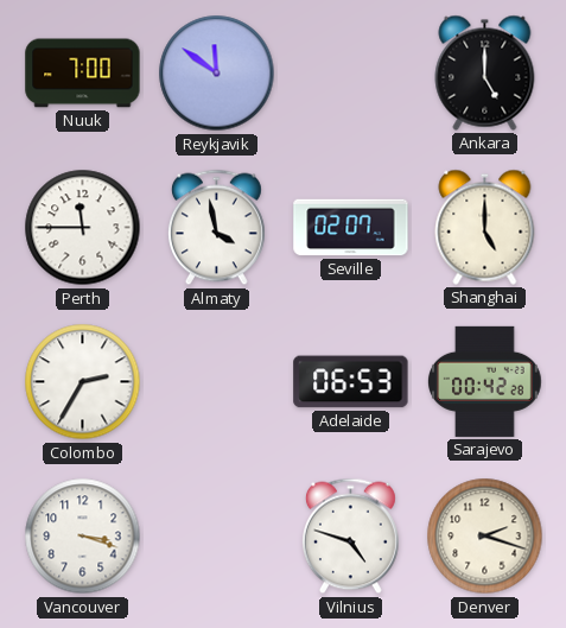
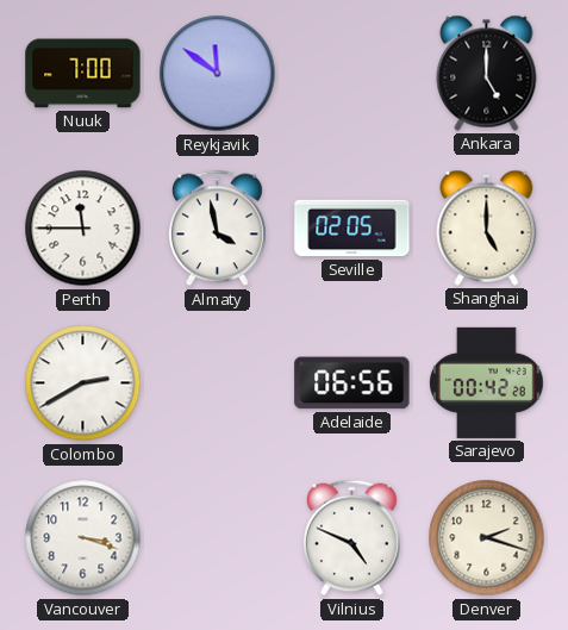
Seville: 02:07 -> 02:05 (352, 229)
Colombo: 2:35 -> 2:40 (83, 383)
Adelaide: 06:53 -> 06:56 (352, 383)
Vilnius: 4:48 -> 4:49 (351, 538)
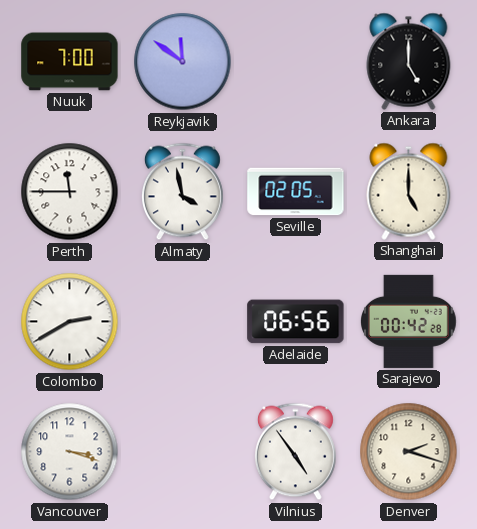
Vilnius: 4:49 -> 4:54 (295, 452)
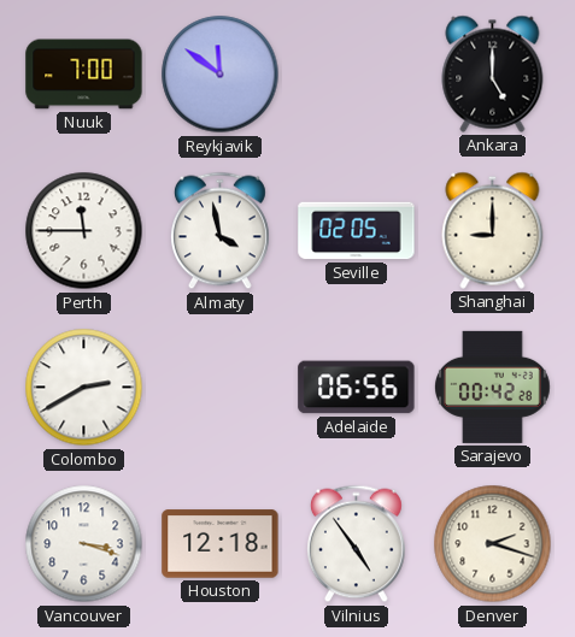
Shanghai: 5:00 -> 9:00 (493, 230)
Houston: none -> 12:18 (221, 544)
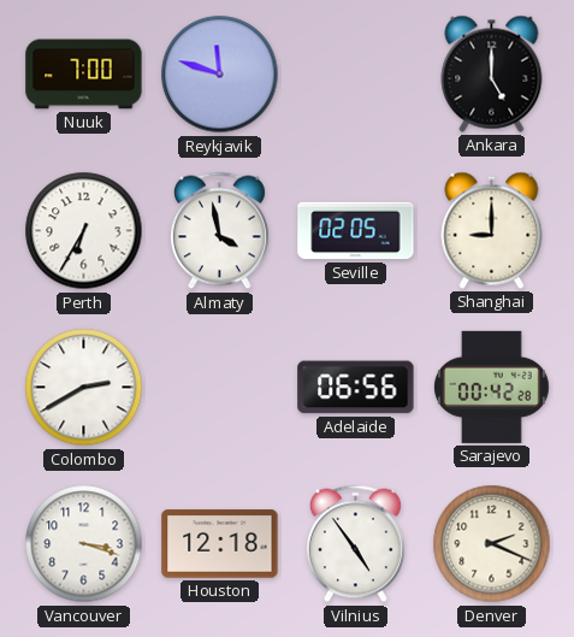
Reykjavik: 11:51 -> 11:48 (220, 75)
Perth: 11:45 -> 6:35 (84, 231)
Denver: 2:18 -> 2:19 (492, 544)
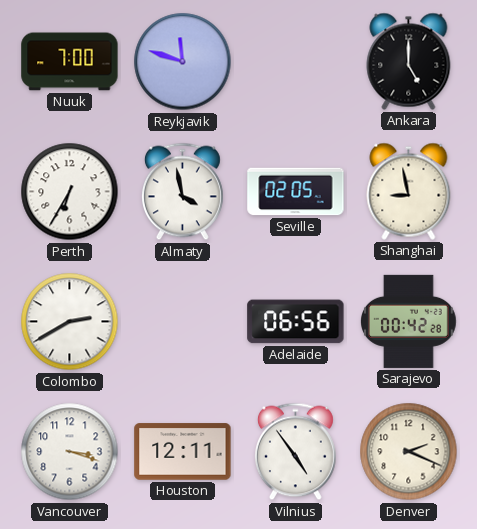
Shanghai: 9:00 -> 8:58 (409, 191)
Houston: 12:18 -> 12:11 (183, 452)
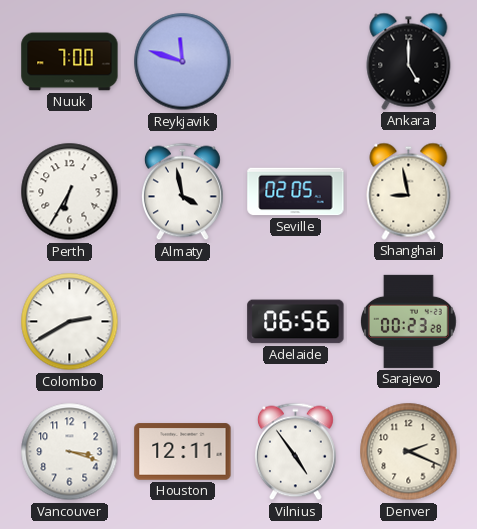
Sarajevo: 00:42 -> 00:23 (409, 321)
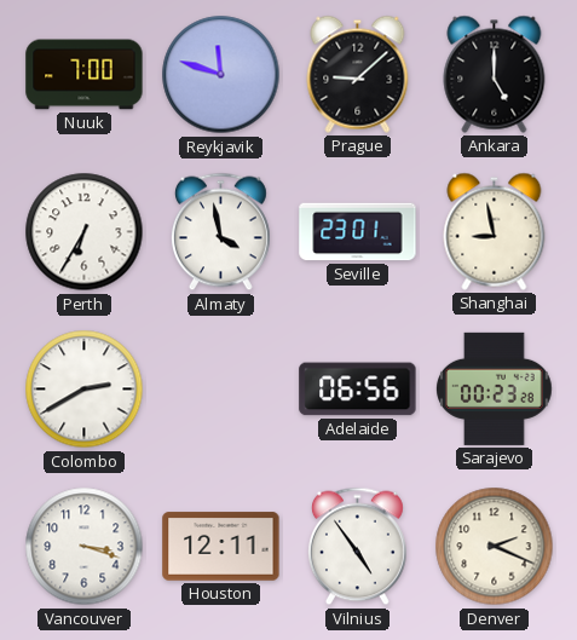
Prague: none -> 9:08 (358, 74)
Seville: 02:05 -> 23:01 (358, 232)
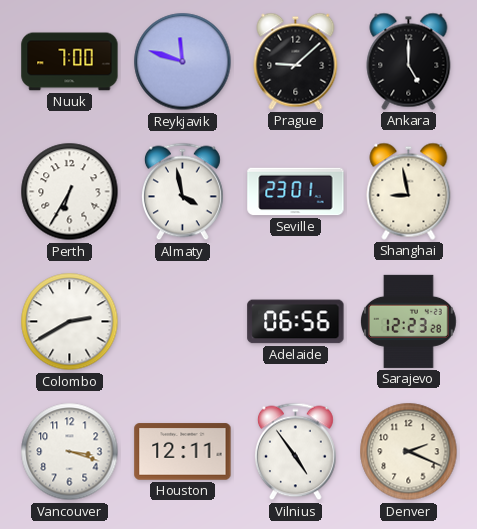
Sarajevo: 00:23 -> 12:23 (409, 321)
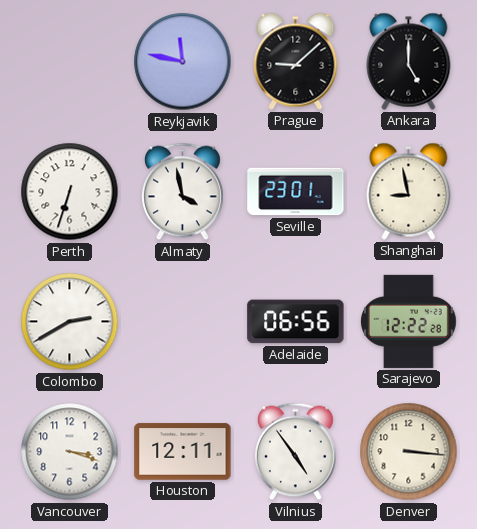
Nuuk: 7:00 -> none (70, 62)
Reykjavik: 11:48 -> 11:47 (183, 62)
Perth: 6:35 -> 6:33 (70, 192)
Sarajevo: 12:23 -> 12:22 (409, 321)
Denver: 2:19 -> 3:16 (409, 452)
